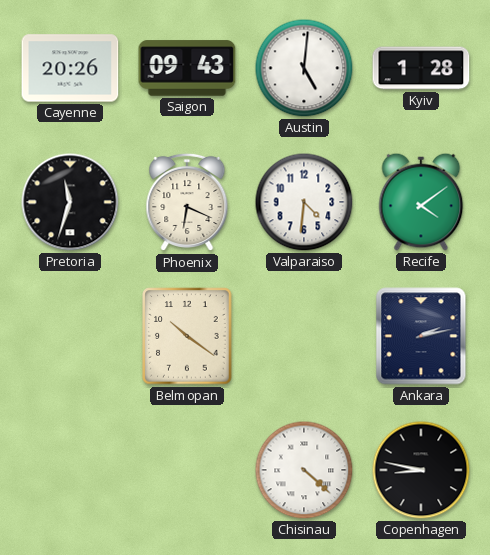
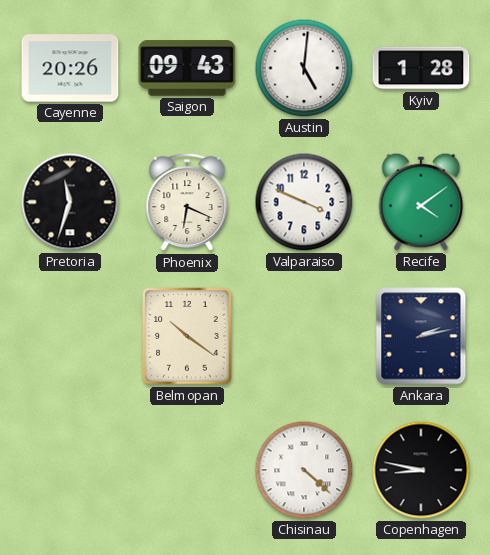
Valparaiso: 4:31 -> 3:49 (304, 202)
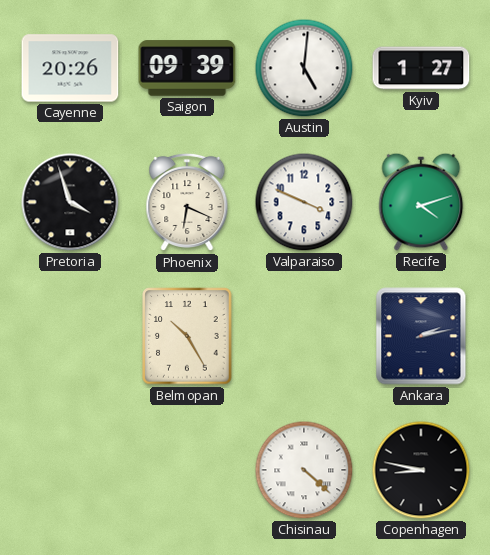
Saigon: 09:43 -> 09:39 (187, 68)
Kyiv: 1:28 -> 1:27 (421, 68)
Pretoria: 11:33 -> 3:57 (70, 202)
Recife: 4:09 -> 4:12 (421, 202)
Belmopan: 10:21 -> 10:25 (187, 336)
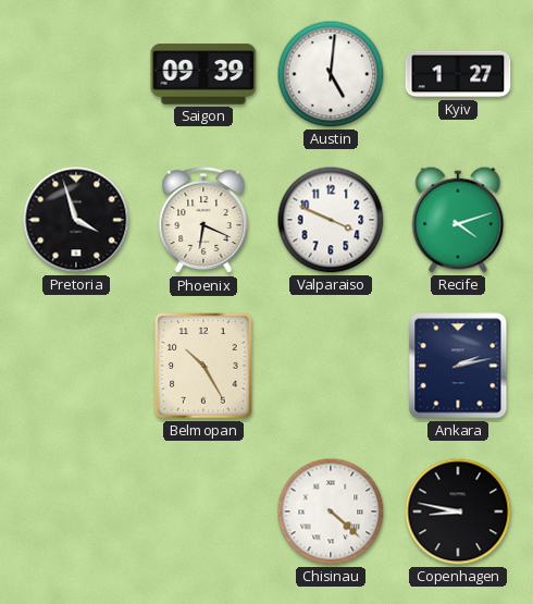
Cayenne: 20:26 -> none (70, 68)
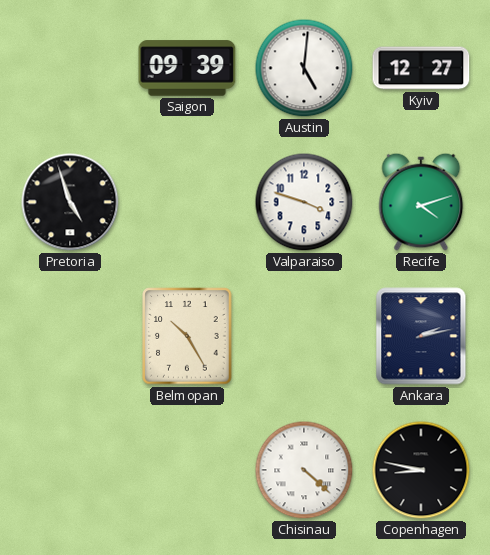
Kyiv: 1:27 -> 12:27 (421, 68)
Pretoria: 3:57 -> 4:57 (70, 202)
Phoenix: 6:19 -> none (203, 220)
Valparaiso: 3:49 -> 3:48 (304, 202)
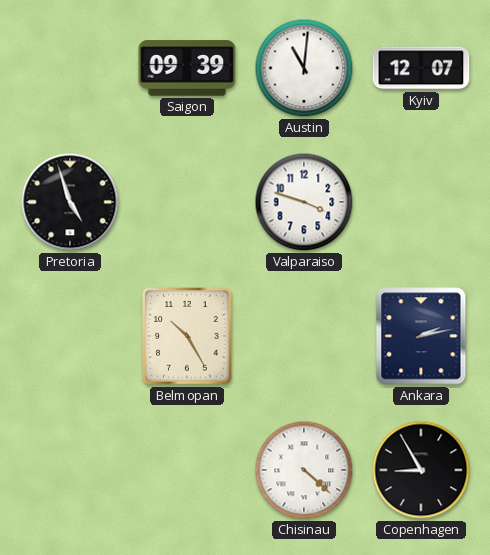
Austin: 5:01 -> 11:01 (304, 68)
Kyiv: 12:27 -> 12:07 (421, 68)
Recife: 4:12 -> none (421, 202)
Copenhagen: 8:47 -> 8:55 (421, 470)
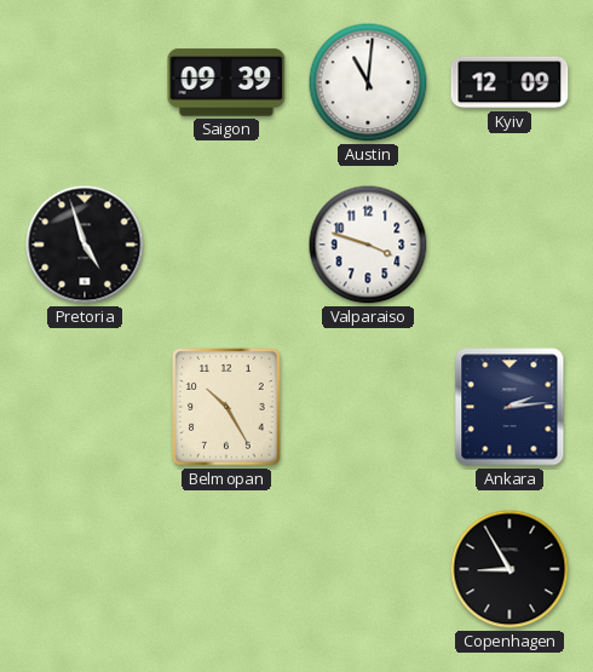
Kyiv: 12:07 -> 12:09 (509, 82)
Ankara: 2:13 -> 2:14 (509, 407)
Chisinau: 4:22 -> none (304, 470)
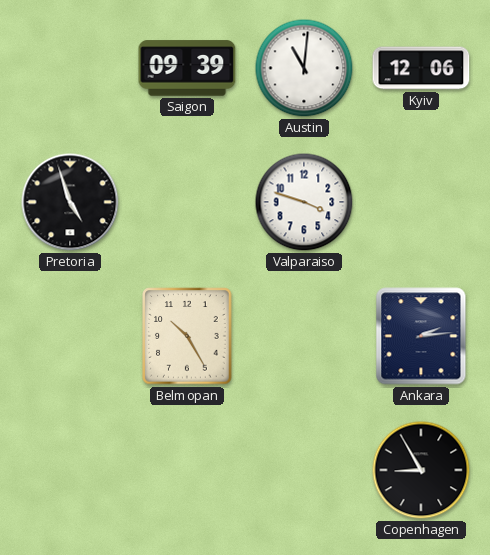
Kyiv: 12:09 -> 12:06 (421, 68)
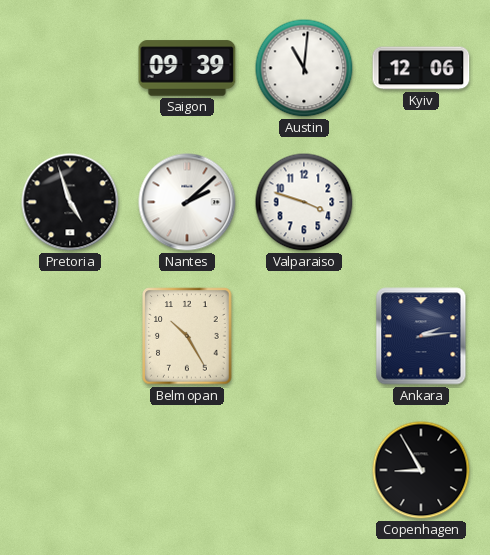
Nantes: none -> 2:08 (187, 202)
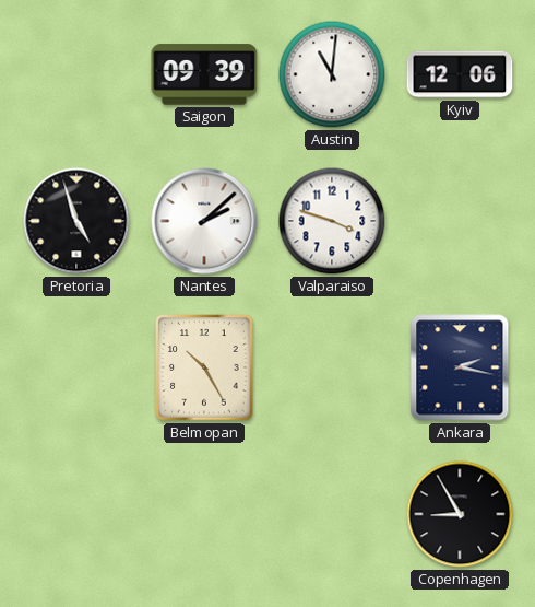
Ankara: 2:14 -> 2:17 (460, 367)
